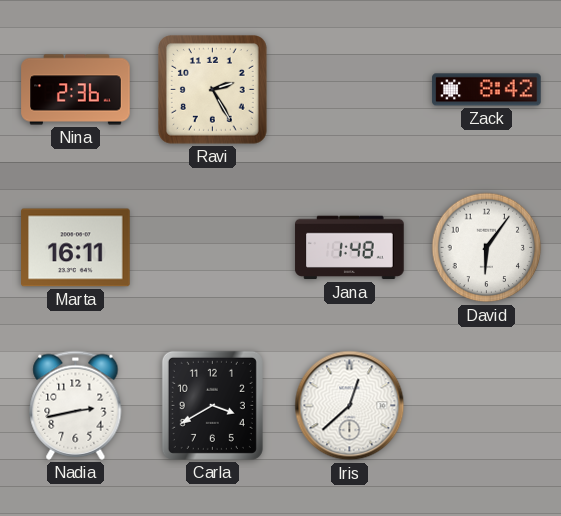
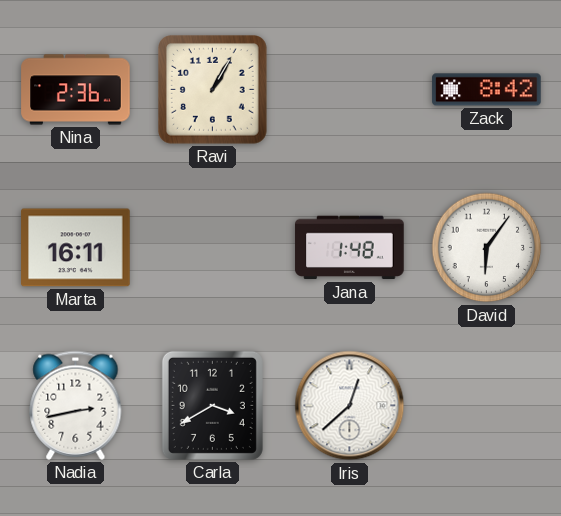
Ravi: 2:25 -> 1:05 (213, 90)
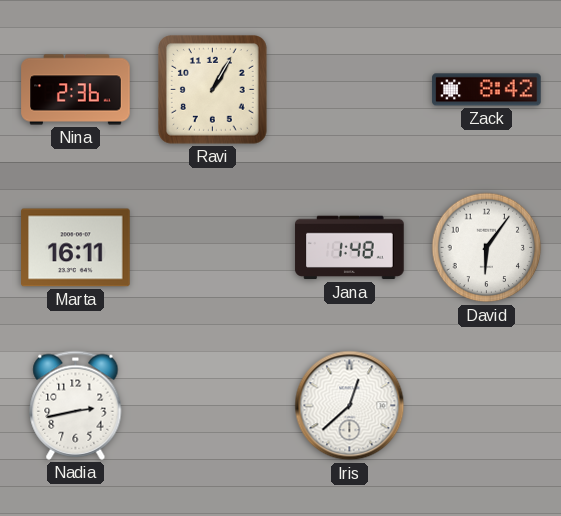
Carla: 3:40 -> none (212, 405)
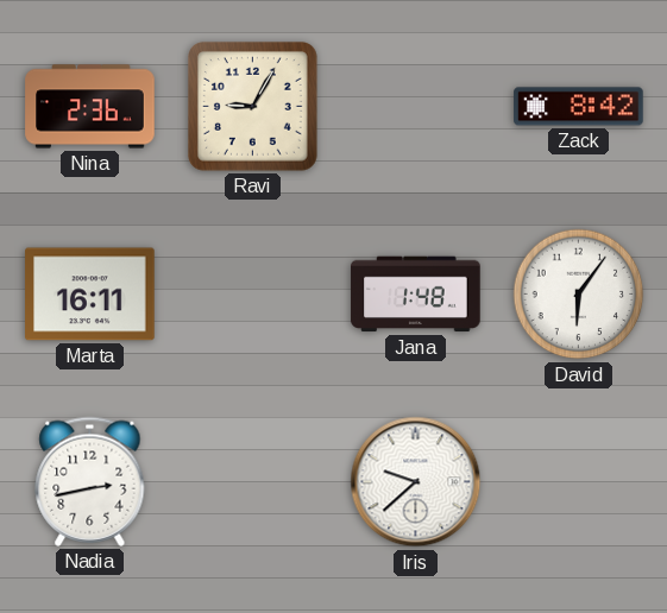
Ravi: 1:05 -> 9:05 (253, 107)
Iris: 12:38 -> 9:38 (416, 482)
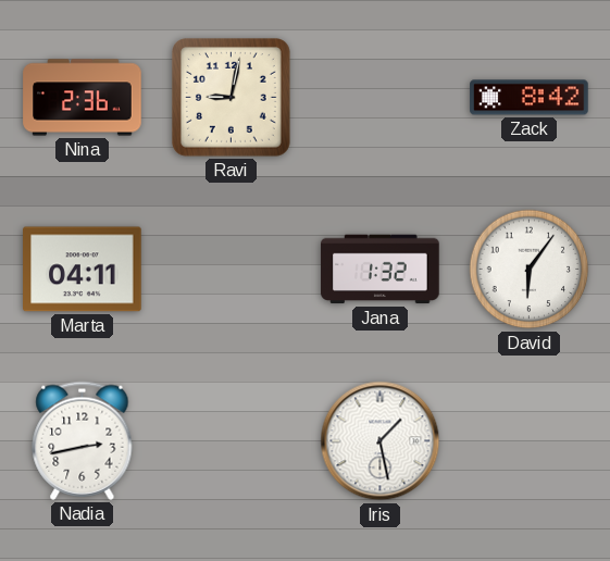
Ravi: 9:05 -> 9:02 (232, 98)
Marta: 16:11 -> 04:11 (83, 270)
Jana: 1:48 -> 1:32 (381, 270)
Iris: 9:38 -> 1:28 (381, 441)
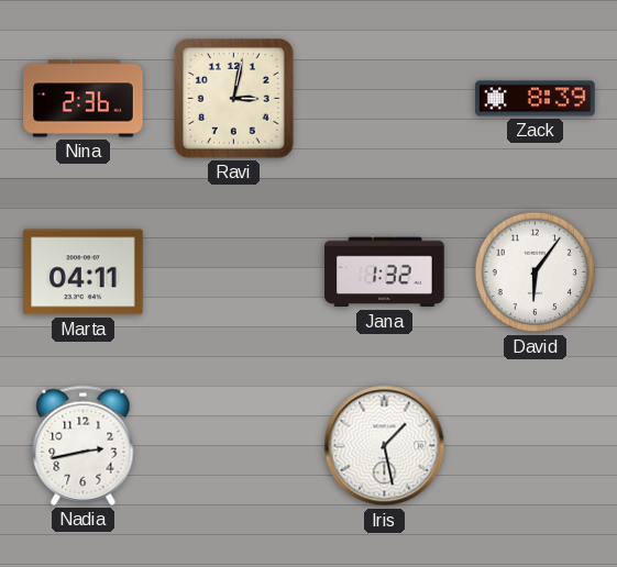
Ravi: 9:02 -> 3:02 (234, 99)
Zack: 8:42 -> 8:39 (536, 99)
